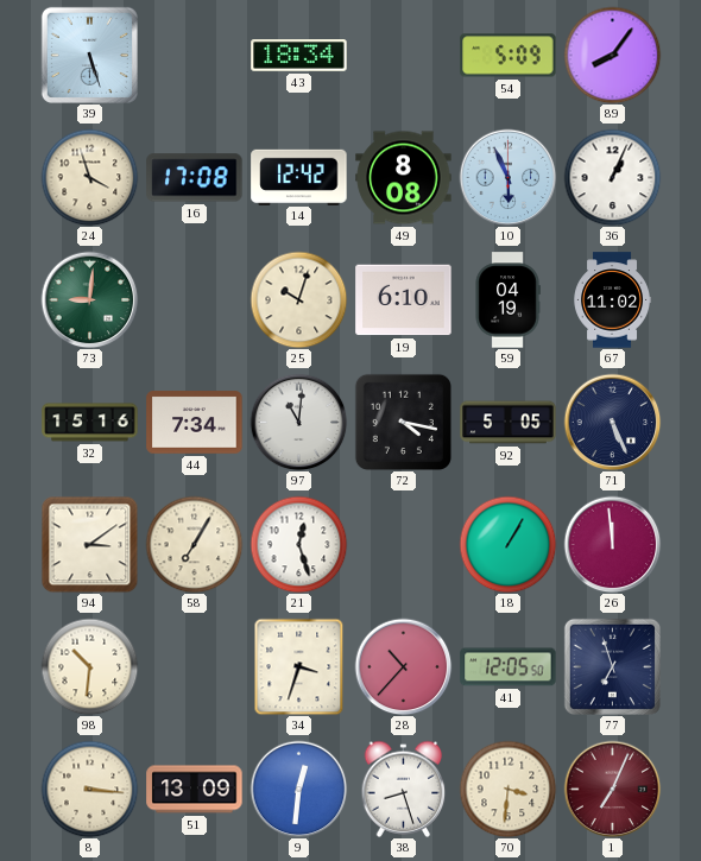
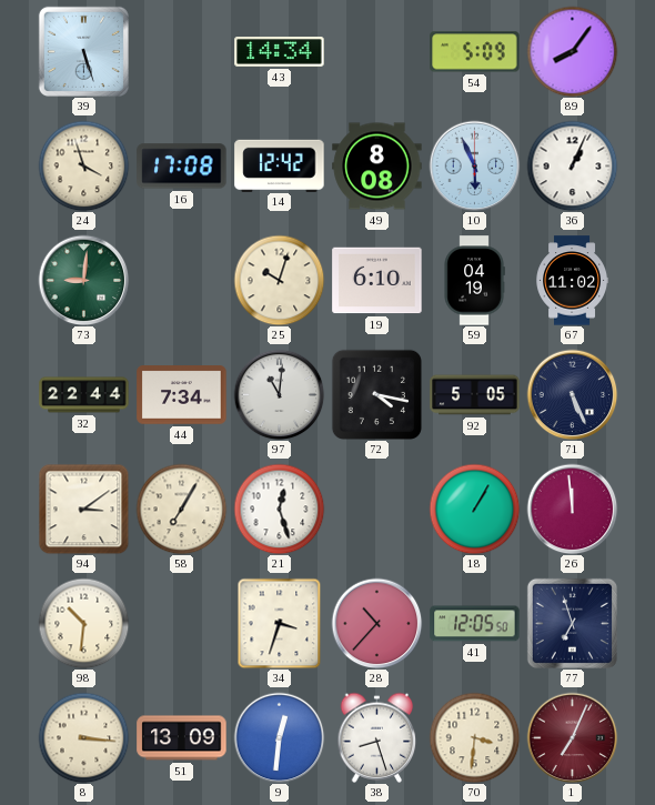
43: 18:34 -> 14:34 (280, 52)
32: 15:16 -> 22:44 (84, 395)
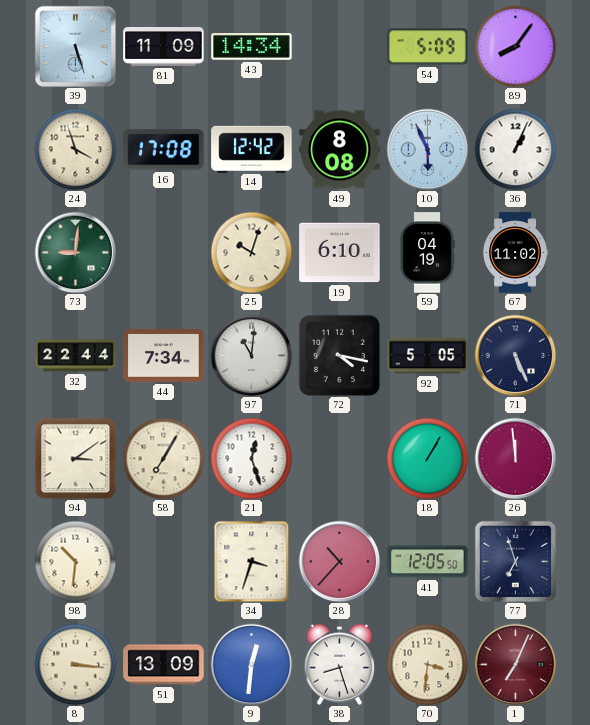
81: none -> 11:09 (164, 47)
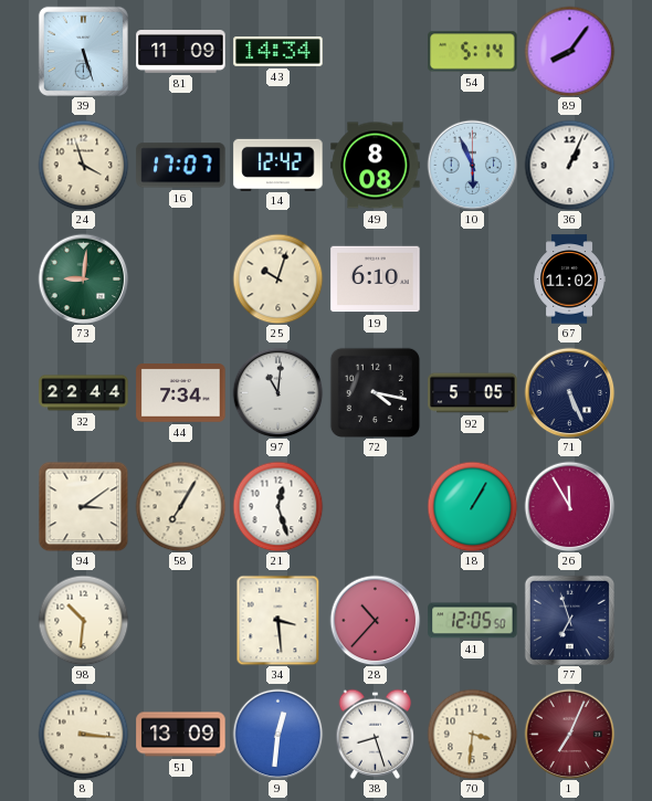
54: 5:09 -> 5:14 (473, 52)
16: 17:08 -> 17:07 (181, 166)
59: 04:19 -> none (427, 253)
26: 11:59 -> 11:55 (569, 506)
34: 3:33 -> 3:29 (278, 620)
